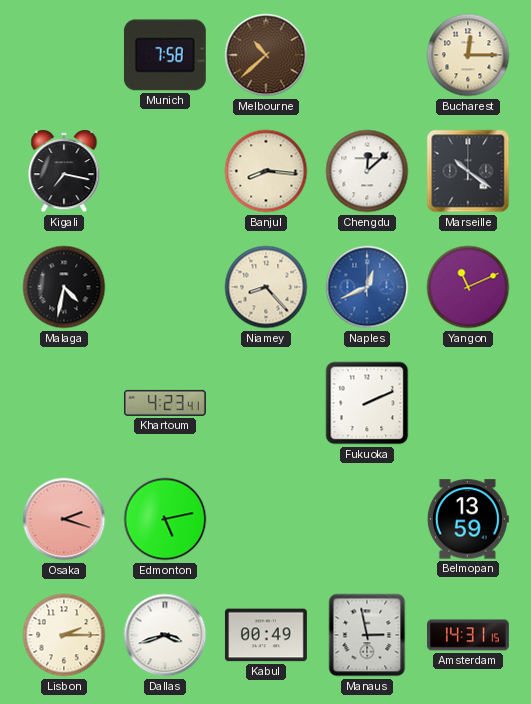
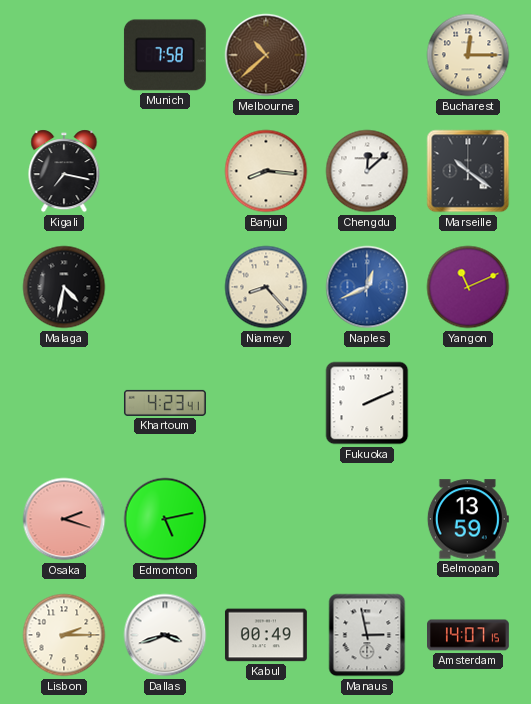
Amsterdam: 14:31 -> 14:07 (469, 635)
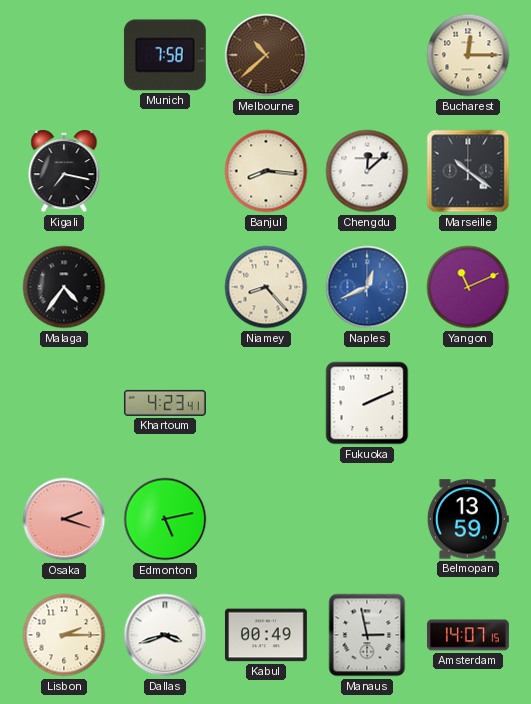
Malaga: 4:32 -> 4:36 (64, 287)
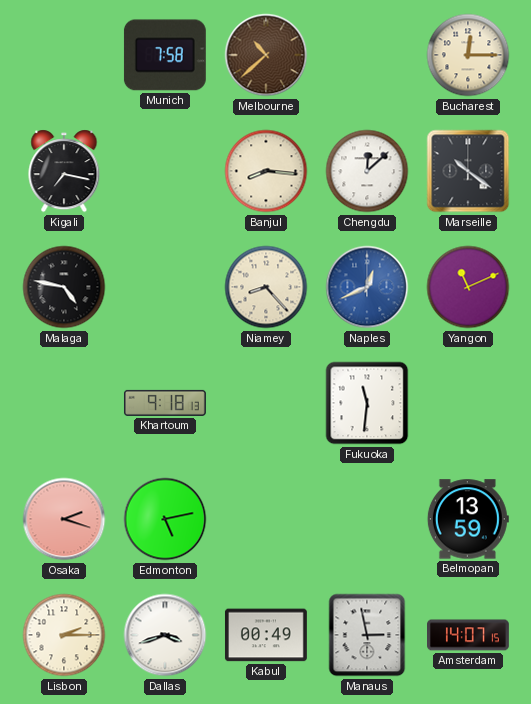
Malaga: 4:36 -> 4:47 (64, 287)
Khartoum: 4:23 -> 9:18 (165, 403)
Fukuoka: 2:11 -> 11:31 (367, 403)
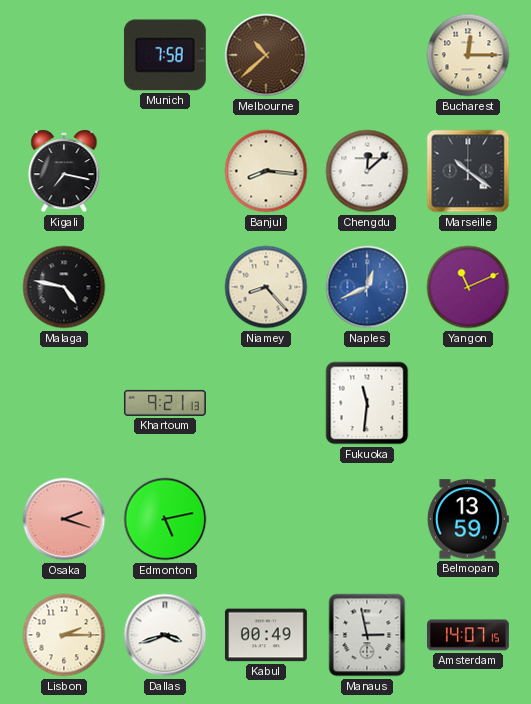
Khartoum: 9:18 -> 9:21 (165, 403)
